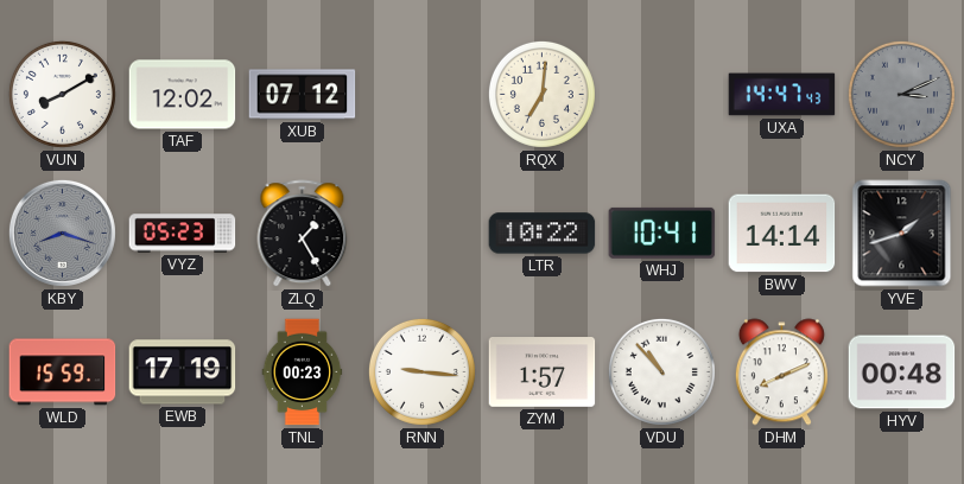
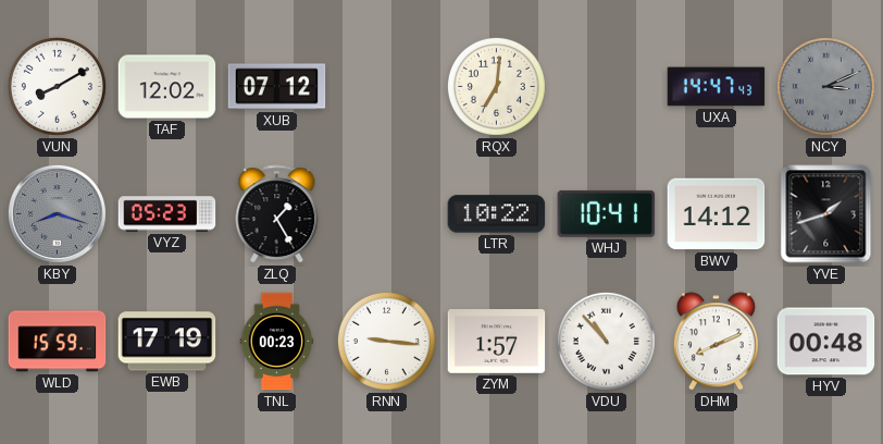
BWV: 14:14 -> 14:12 (717, 214)
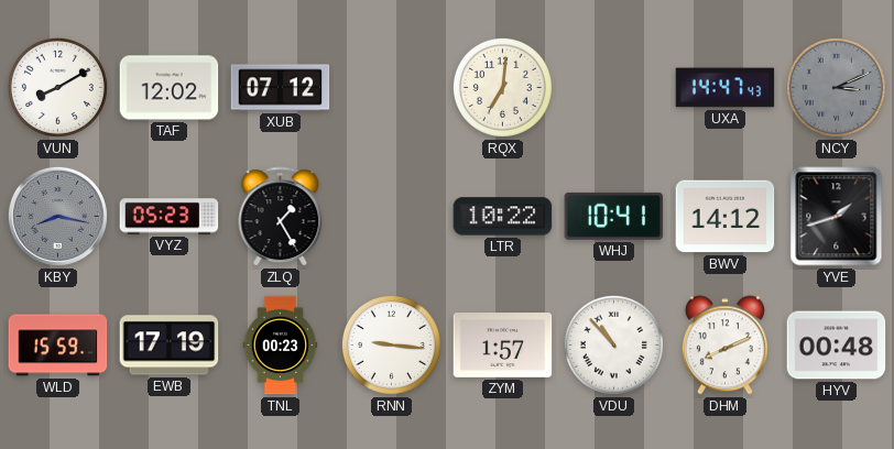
KBY: 8:18 -> 8:17 (57, 216)
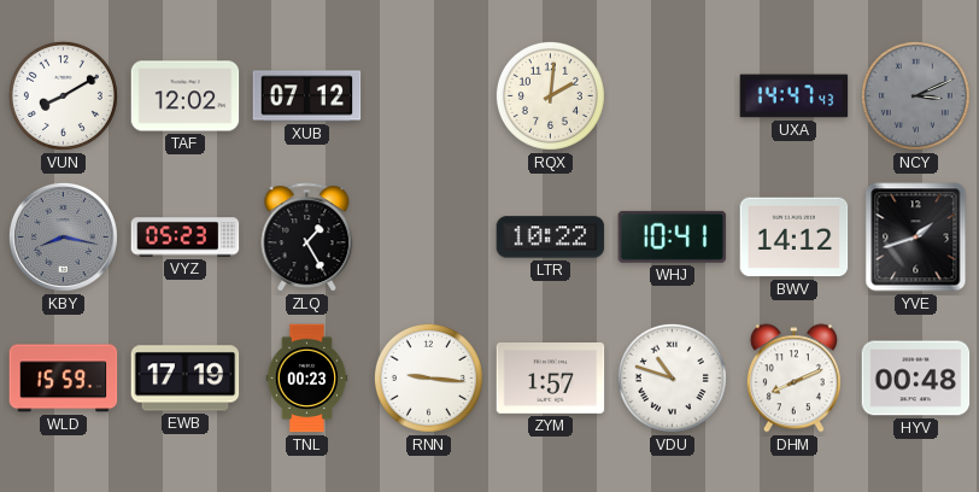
RQX: 7:01 -> 2:01 (550, 95)
VDU: 10:53 -> 10:48 (672, 377)
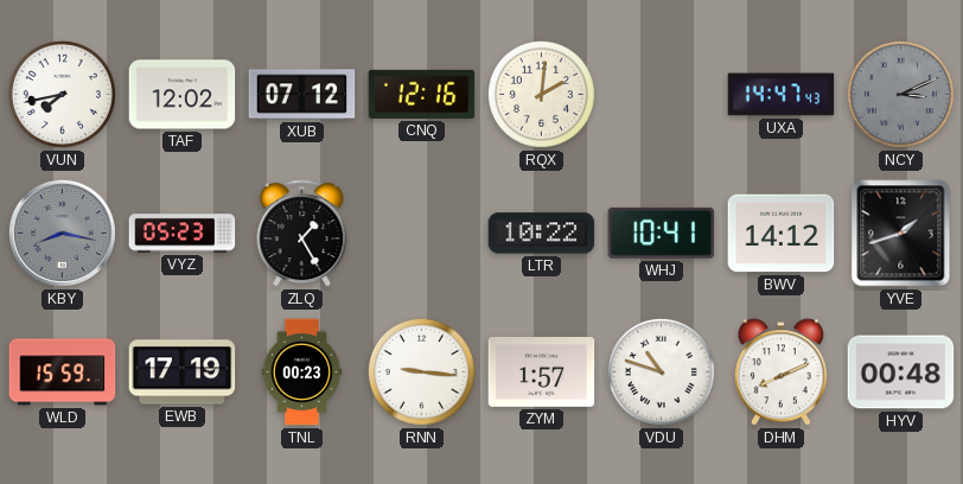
VUN: 8:10 -> 7:43 (62, 94)
CNQ: none -> 12:16 (422, 94)
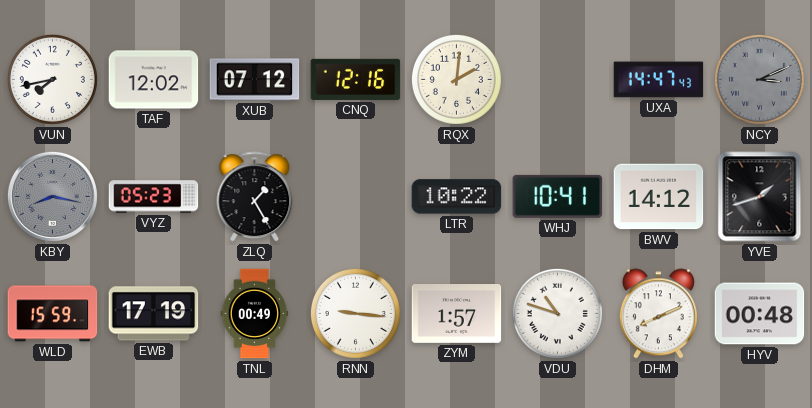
TNL: 00:23 -> 00:49 (255, 314)
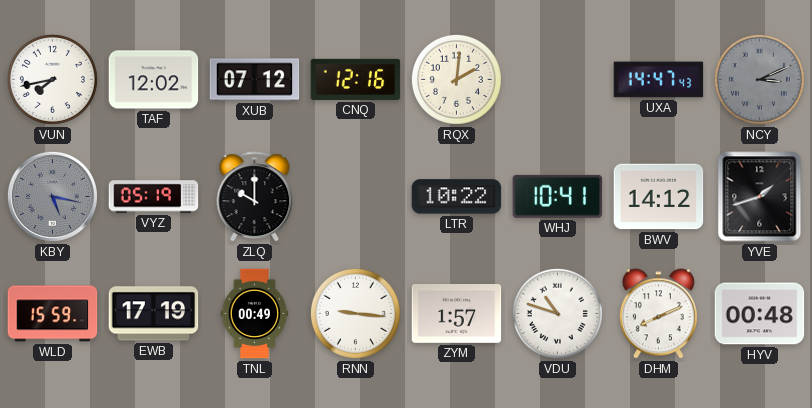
KBY: 8:17 -> 5:17 (52, 196)
VYZ: 05:23 -> 05:19 (154, 197)
ZLQ: 1:25 -> 10:00 (255, 197)
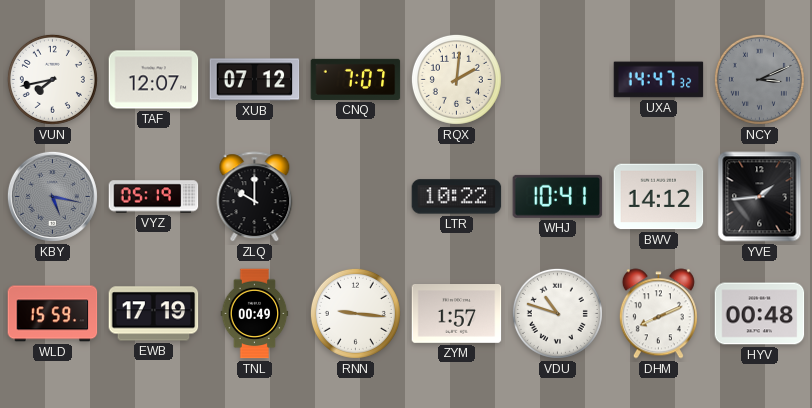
TAF: 12:02 -> 12:07 (154, 80)
CNQ: 12:16 -> 7:07 (356, 79)
UXA: 14:47:43 -> 14:47:32 (659, 80)
YVE: 1:42 -> 1:44 (760, 197)
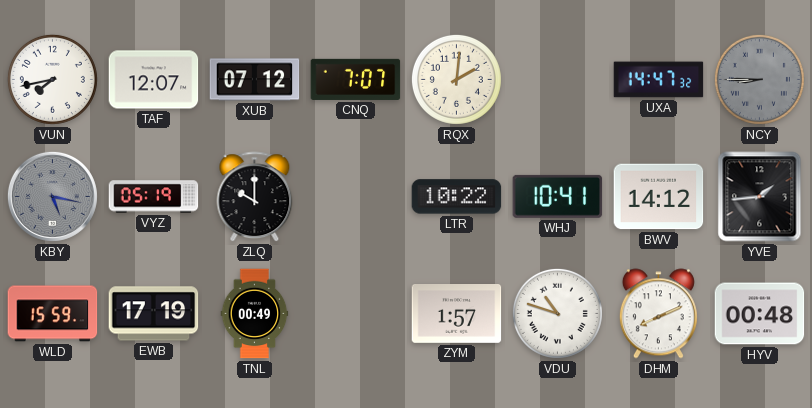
NCY: 3:11 -> 8:45 (759, 79)
RNN: 9:16 -> none (355, 313)
